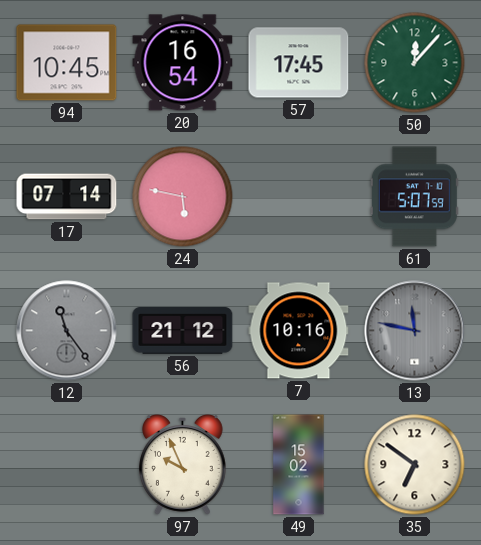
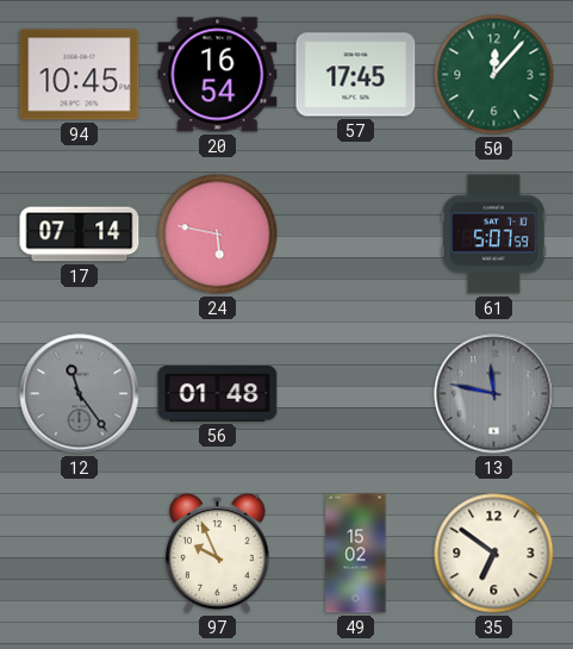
56: 21:12 -> 01:48 (218, 394)
7: 10:16 -> none (299, 331)
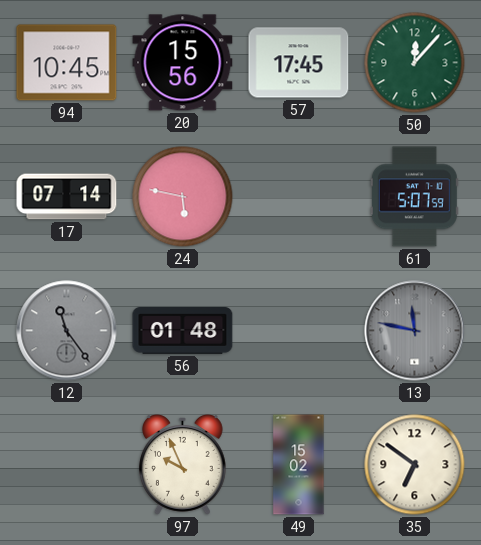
20: 16:54 -> 15:56 (183, 63)
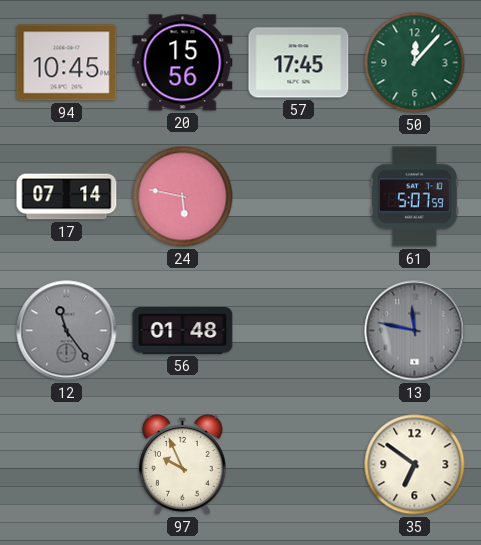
49: 15:02 -> none (299, 465)
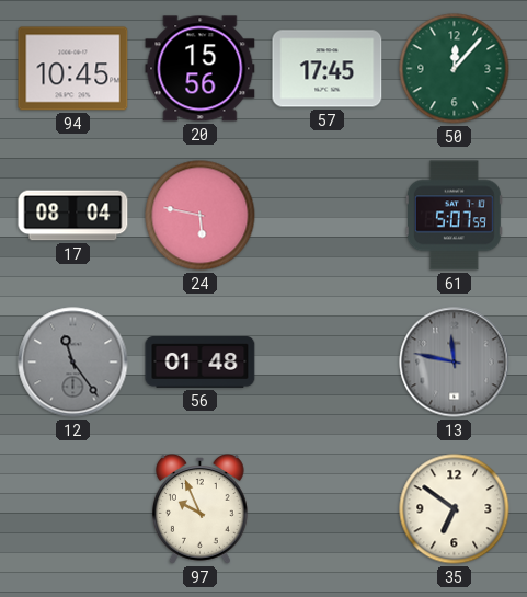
17: 07:14 -> 08:04 (73, 216)
